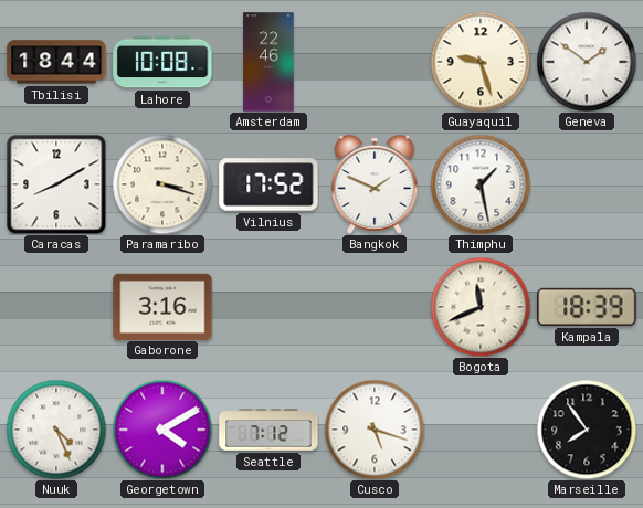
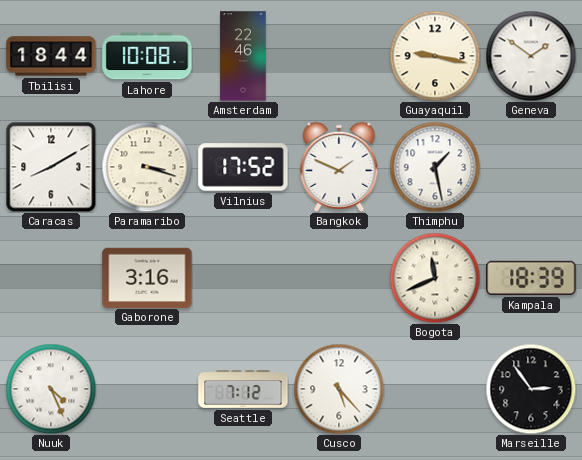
Guayaquil: 9:27 -> 9:17 (435, 56)
Georgetown: 4:10 -> none (162, 430)
Cusco: 5:18 -> 5:23 (339, 389)
Marseille: 7:54 -> 2:54 (531, 389)
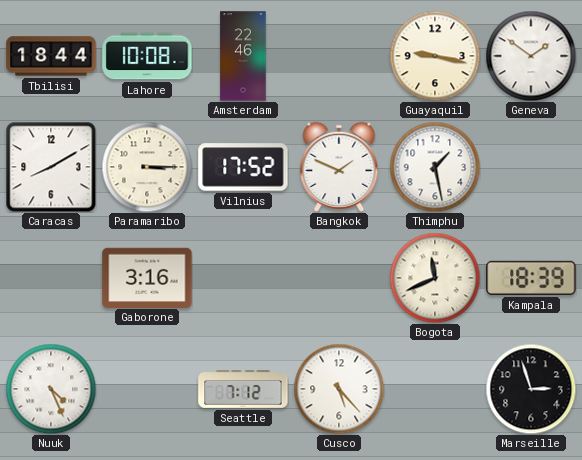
Paramaribo: 3:18 -> 3:15 (147, 167)
Marseille: 2:54 -> 2:57 (531, 389)
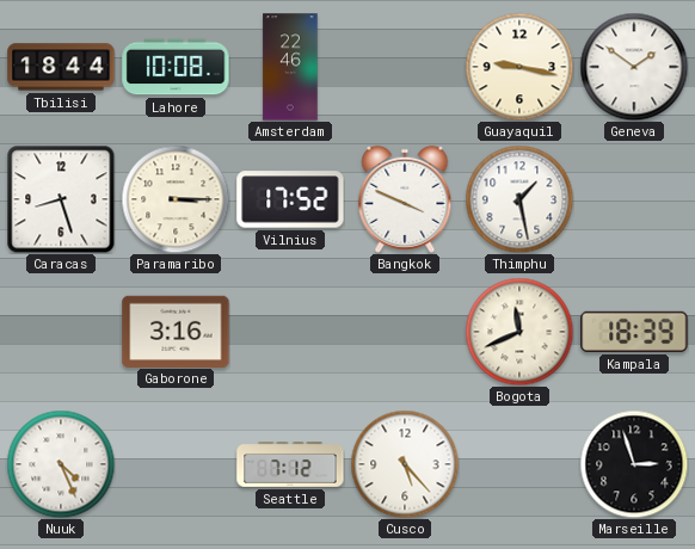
Caracas: 8:10 -> 8:27 (61, 199)
Bangkok: 1:49 -> 3:49 (405, 199)
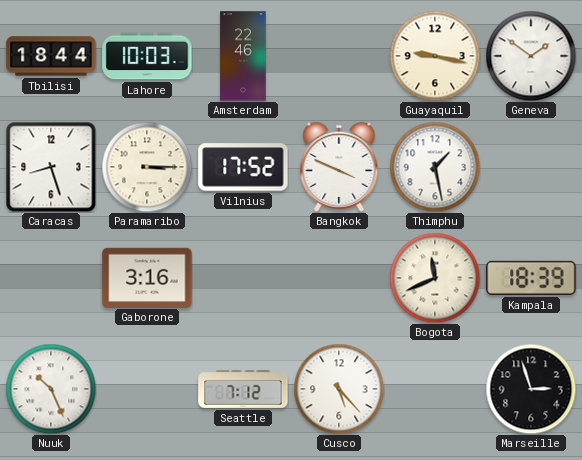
Lahore: 10:08 -> 10:03 (147, 56)
Nuuk: 4:26 -> 10:26 (51, 389)
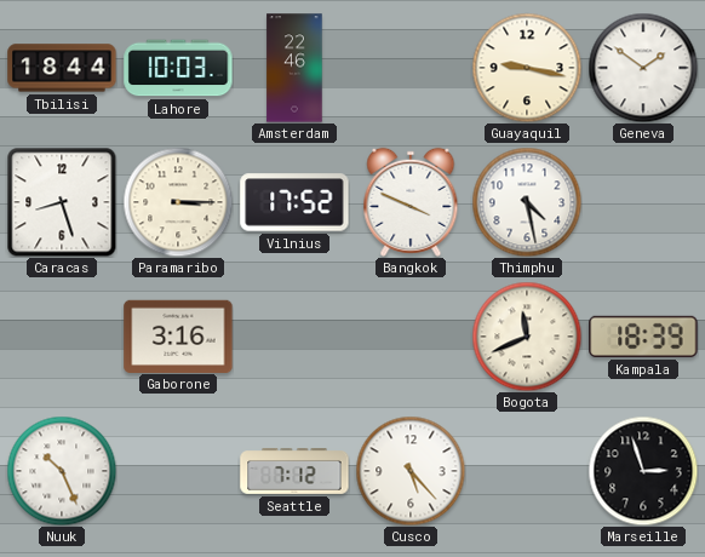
Thimphu: 1:28 -> 4:28 (527, 202)
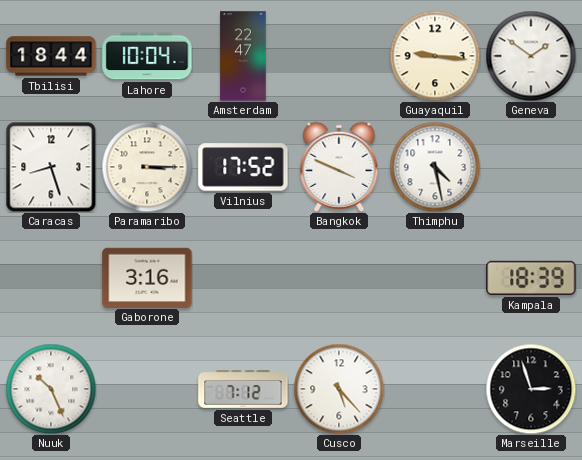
Lahore: 10:03 -> 10:04 (147, 56)
Amsterdam: 22:46 -> 22:47 (243, 56)
Guayaquil: 9:17 -> 9:16 (435, 56)
Bogota: 11:41 -> none (527, 337)
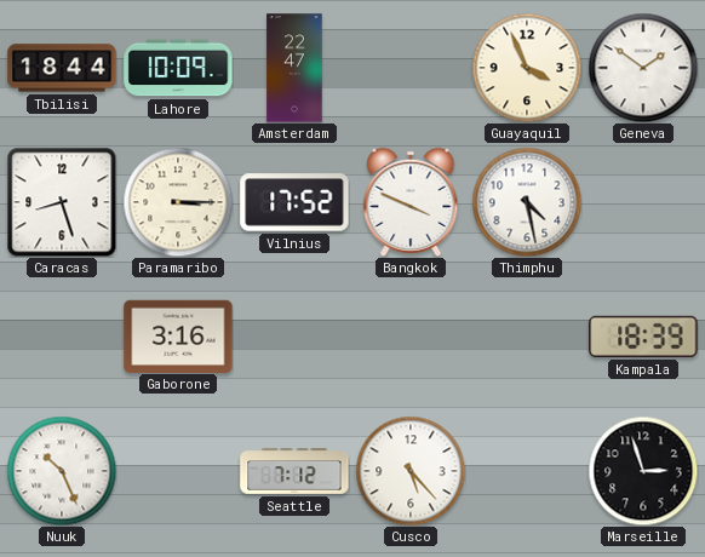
Lahore: 10:04 -> 10:09 (178, 68)
Guayaquil: 9:16 -> 3:56 (527, 68)
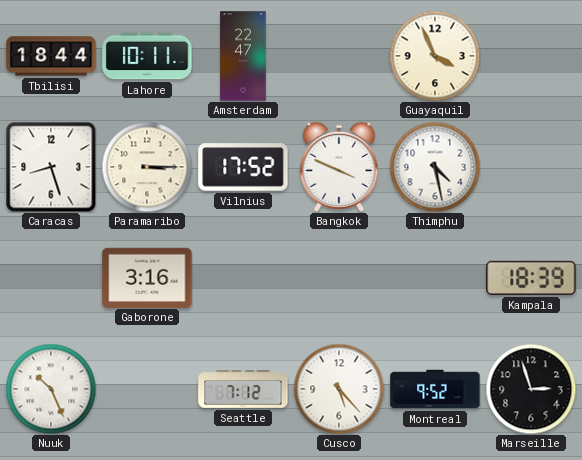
Lahore: 10:09 -> 10:11 (147, 56)
Geneva: 1:51 -> none (643, 68)
Montreal: none -> 9:52 (435, 389)
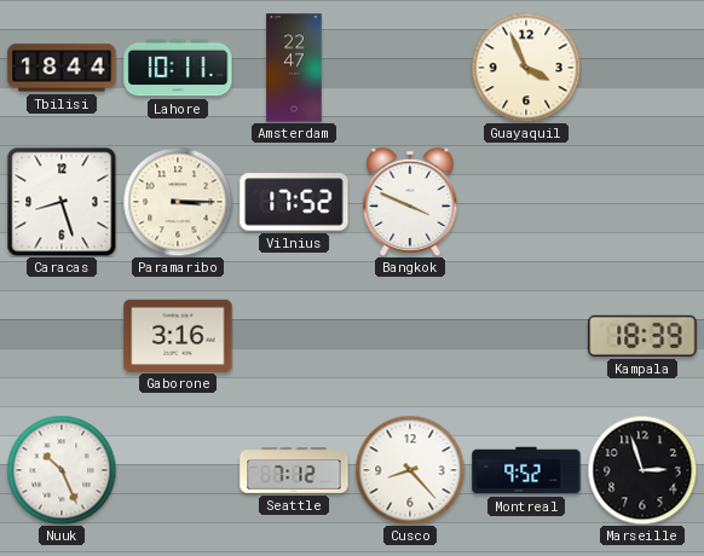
Thimphu: 4:28 -> none (435, 167)
Cusco: 5:23 -> 8:23 (410, 470)
